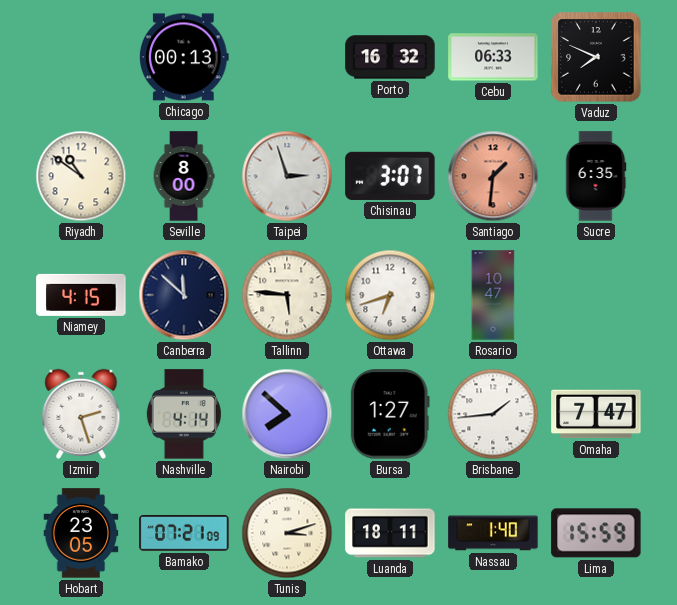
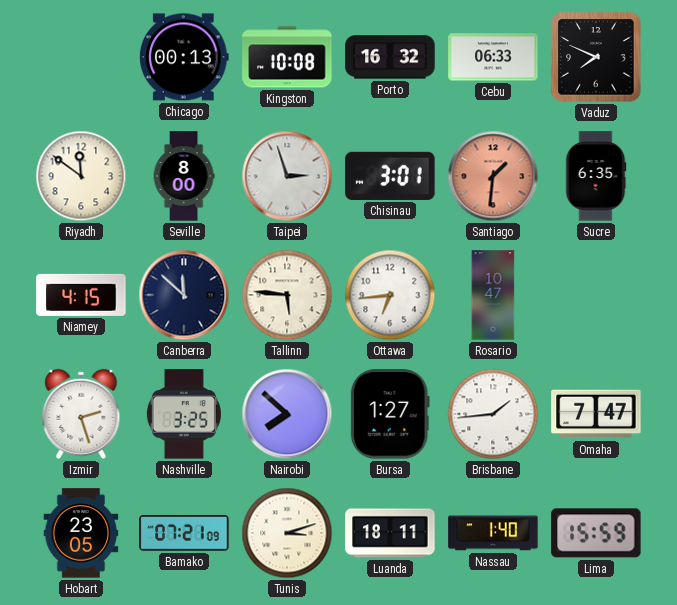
Kingston: none -> 10:08 (287, 57)
Riyadh: 10:51 -> 11:51 (81, 176)
Chisinau: 3:07 -> 3:01 (390, 176)
Ottawa: 6:42 -> 6:44 (390, 295)
Nashville: 4:14 -> 3:25 (184, 414)
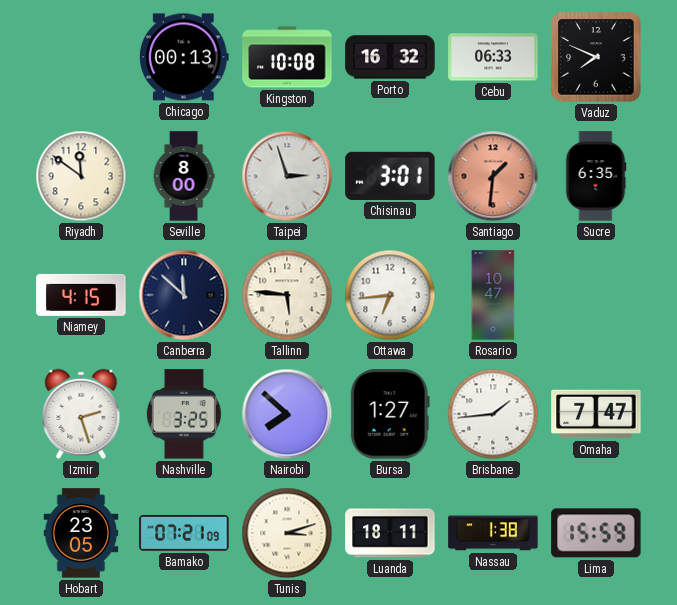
Nassau: 1:40 -> 1:38 (493, 533)
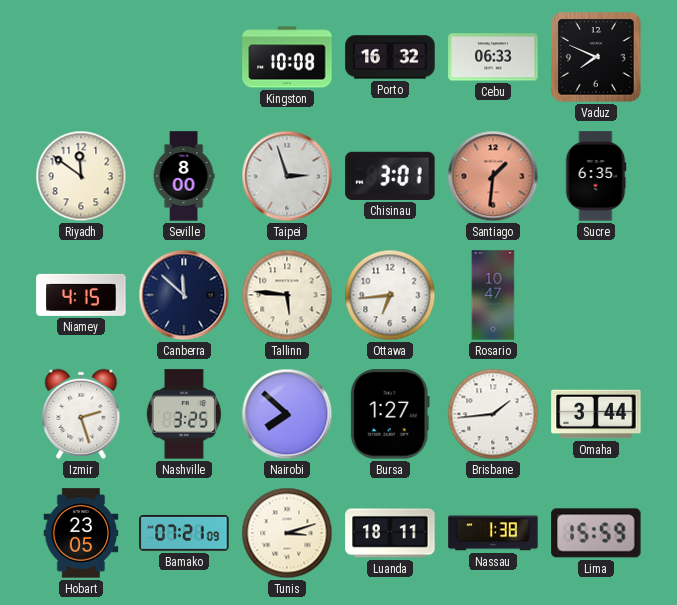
Chicago: 00:13 -> none (184, 57)
Omaha: 7:47 -> 3:44 (596, 414)
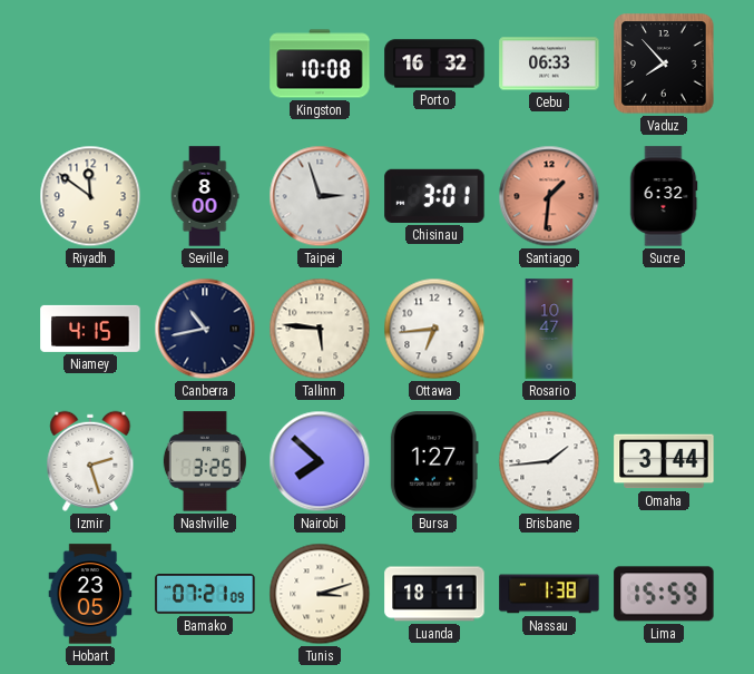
Vaduz: 7:49 -> 7:53 (664, 64)
Sucre: 6:35 -> 6:32 (664, 196)
Canberra: 11:52 -> 10:43 (205, 329)
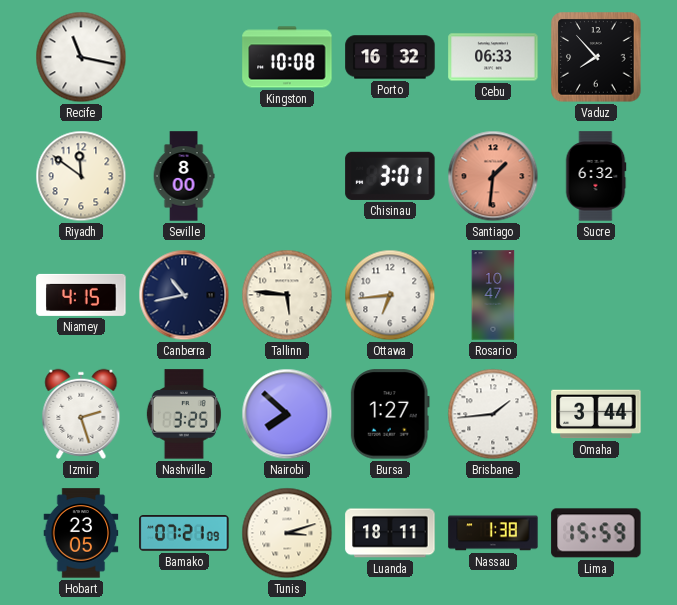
Recife: none -> 11:17 (81, 57)
Taipei: 2:57 -> none (320, 196)
